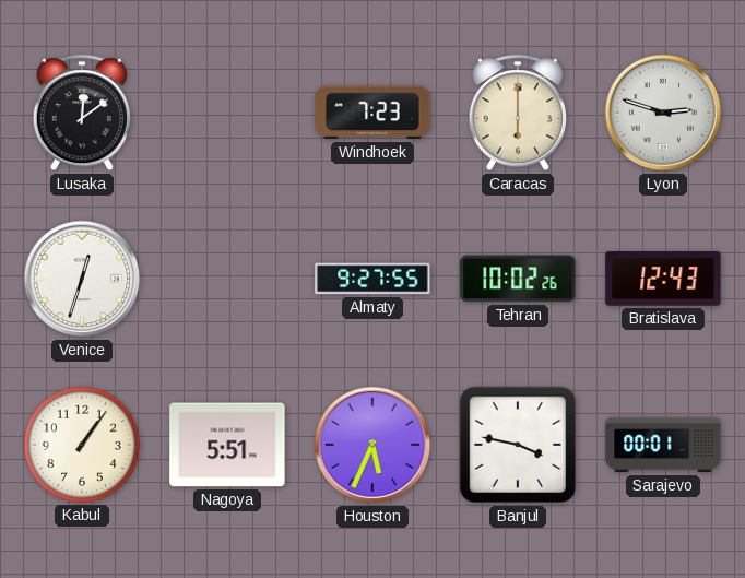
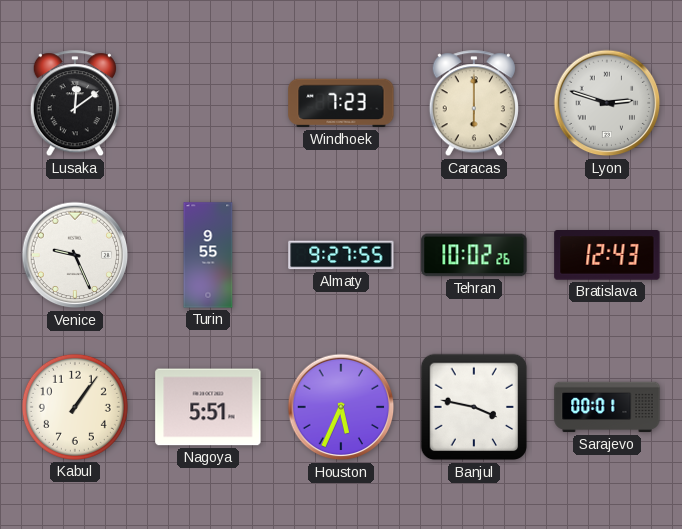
Venice: 12:33 -> 9:26 (75, 255)
Turin: none -> 9:55 (208, 255)
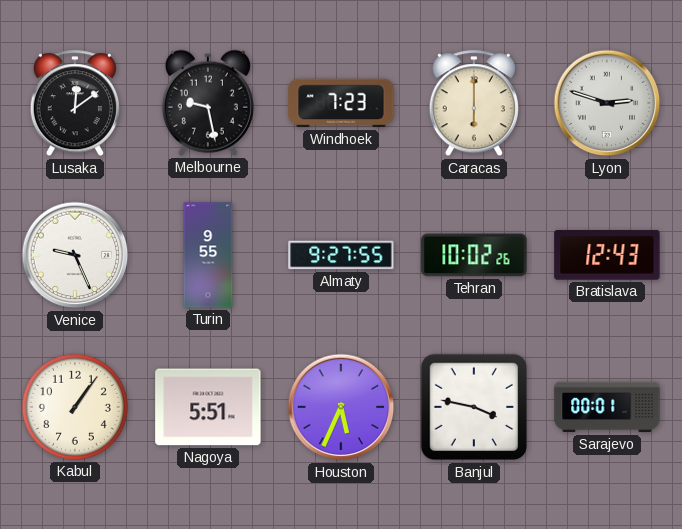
Melbourne: none -> 9:28 (208, 103)
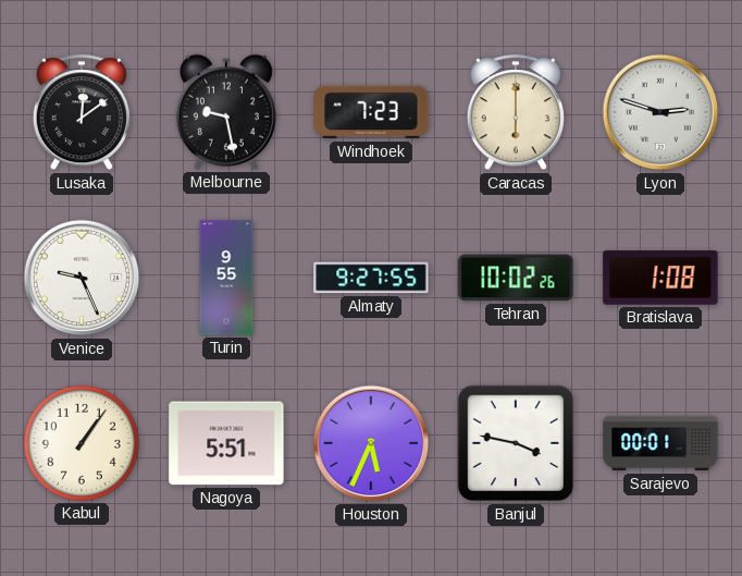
Bratislava: 12:43 -> 1:08 (660, 278)
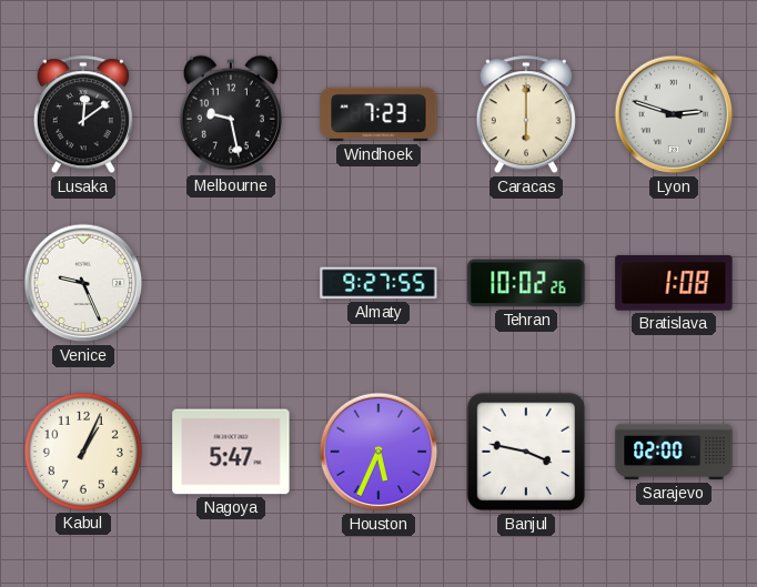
Turin: 9:55 -> none (226, 278)
Kabul: 1:06 -> 1:04 (83, 452)
Nagoya: 5:51 -> 5:47 (231, 452)
Sarajevo: 00:01 -> 02:00 (674, 452)
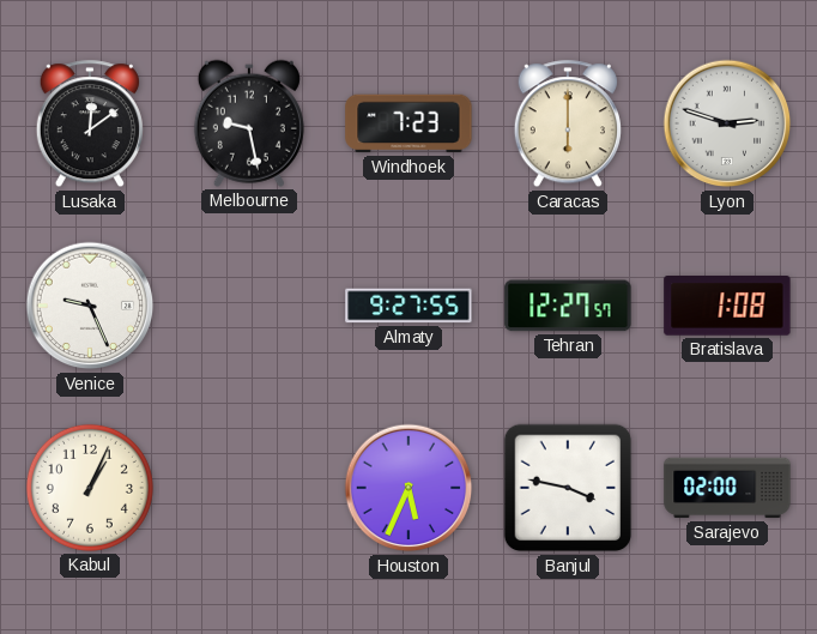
Tehran: 10:02 -> 12:27 (568, 306)
Nagoya: 5:47 -> none (231, 452)
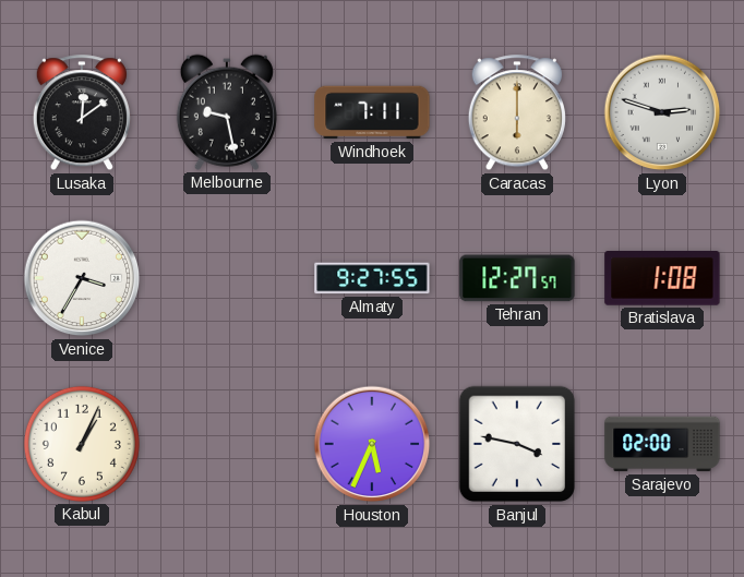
Windhoek: 7:23 -> 7:11 (372, 112)
Venice: 9:26 -> 3:35 (82, 278)
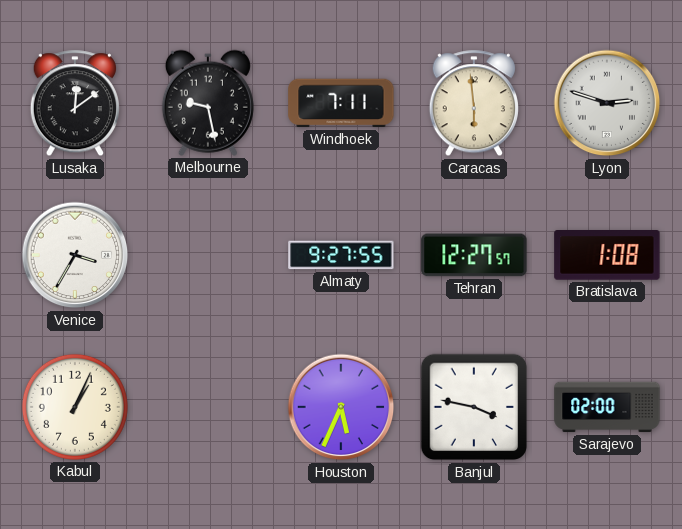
Caracas: 6:00 -> 5:59 (474, 104)
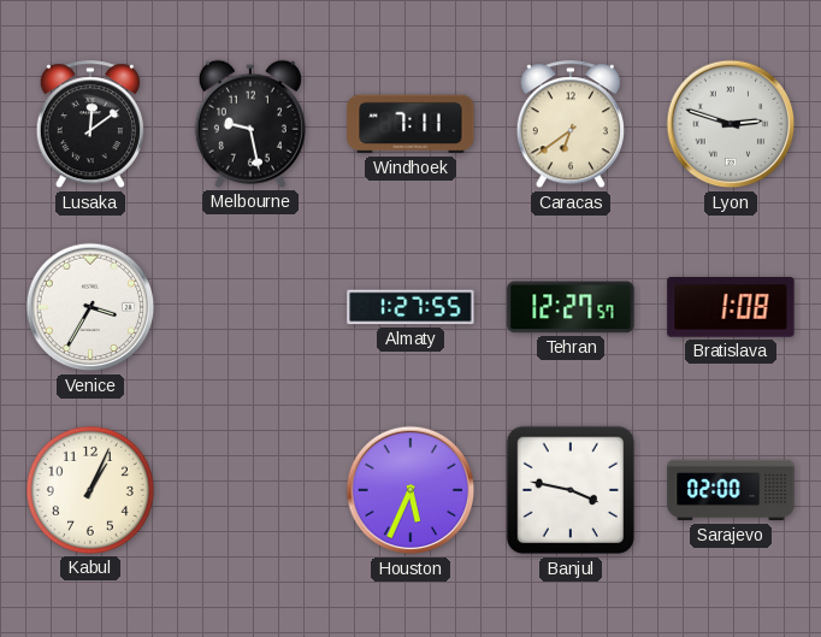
Caracas: 5:59 -> 6:39 (571, 125)
Almaty: 9:27 -> 1:27 (410, 307)
